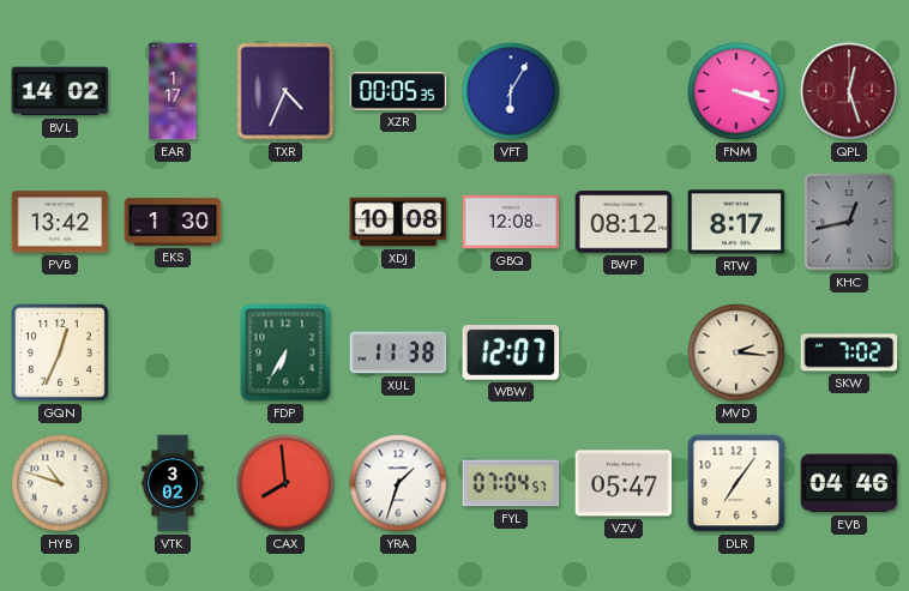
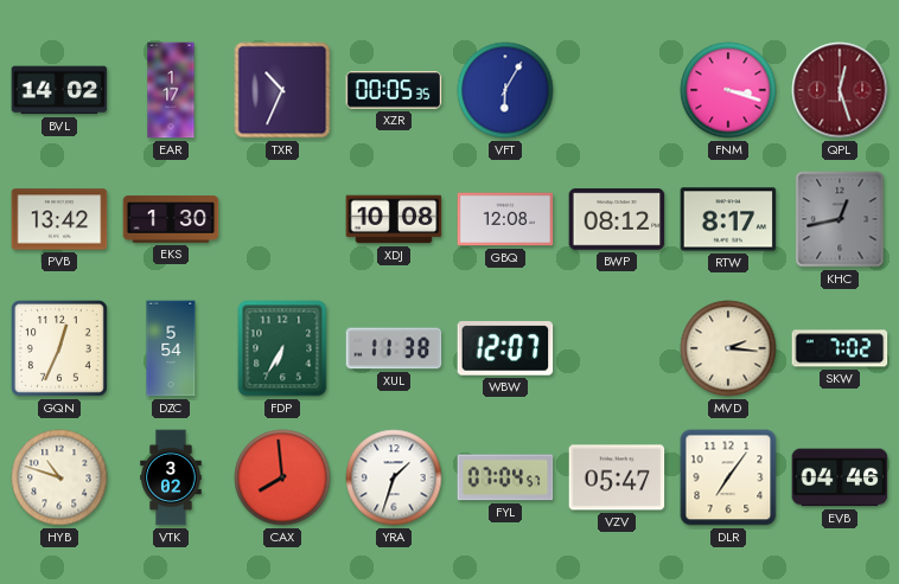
TXR: 4:34 -> 10:34 (282, 90)
DZC: none -> 5:54 (171, 348)
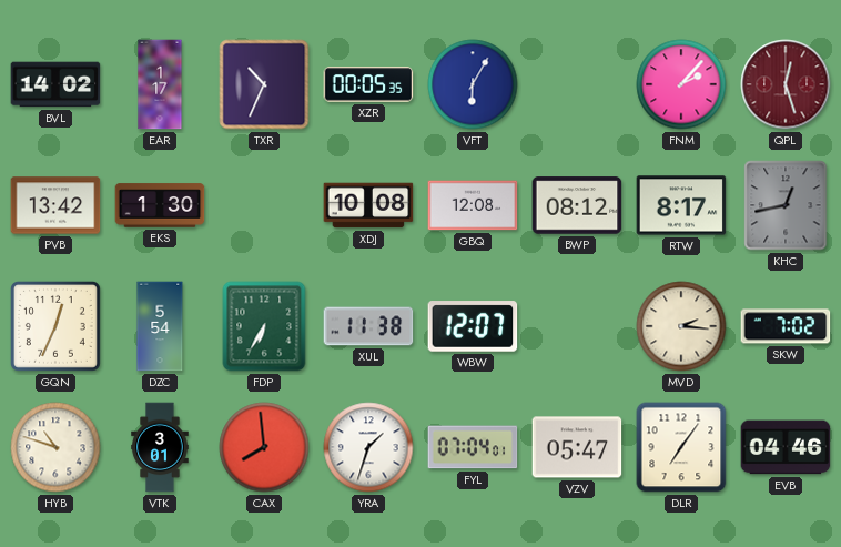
FNM: 3:18 -> 2:07 (681, 84)
VTK: 3:02 -> 3:01 (160, 447)
FYL: 07:04:57 -> 07:04:01 (473, 447)
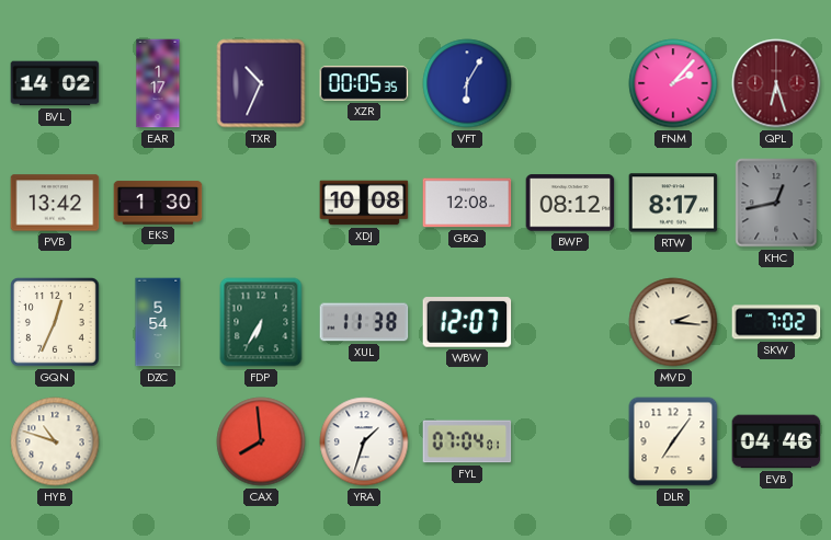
QPL: 12:27 -> 6:27 (776, 83)
VTK: 3:01 -> none (160, 447)
VZV: 05:47 -> none (577, 447)
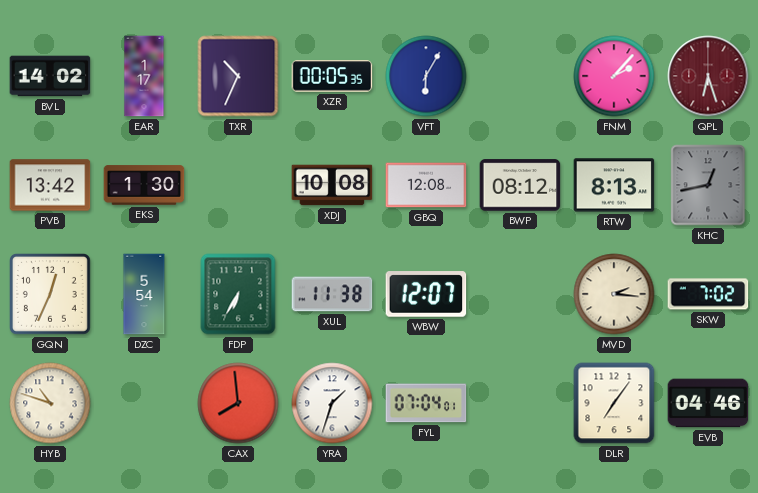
RTW: 8:17 -> 8:13 (614, 185)
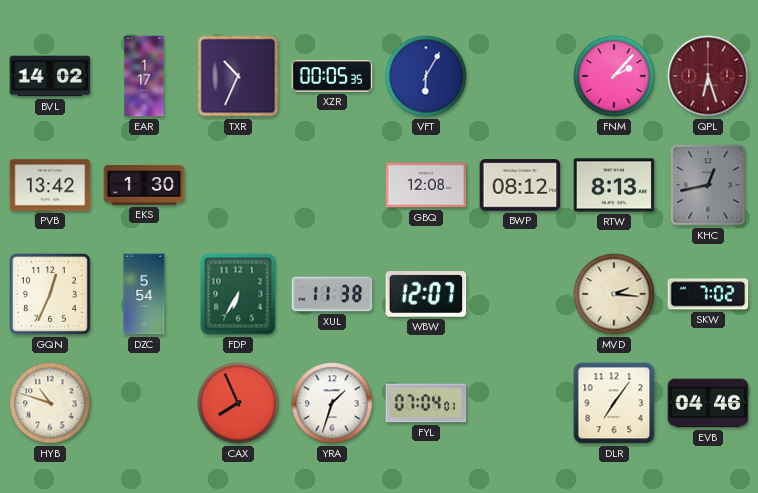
XDJ: 10:08 -> none (332, 185)
CAX: 7:59 -> 7:56 (238, 403)
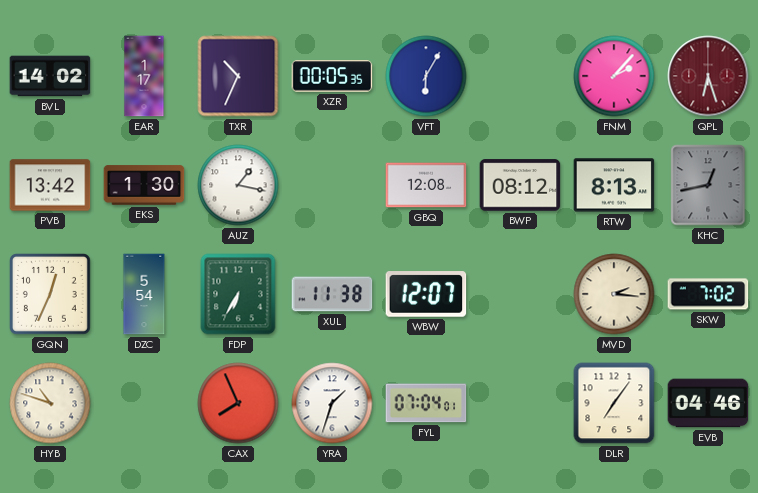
AUZ: none -> 1:17 (238, 185)
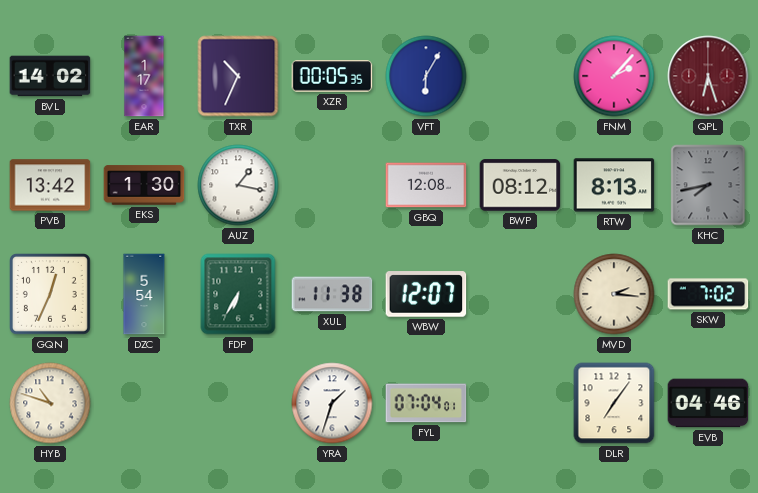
KHC: 12:43 -> 7:43 (708, 185)
CAX: 7:56 -> none (238, 403)
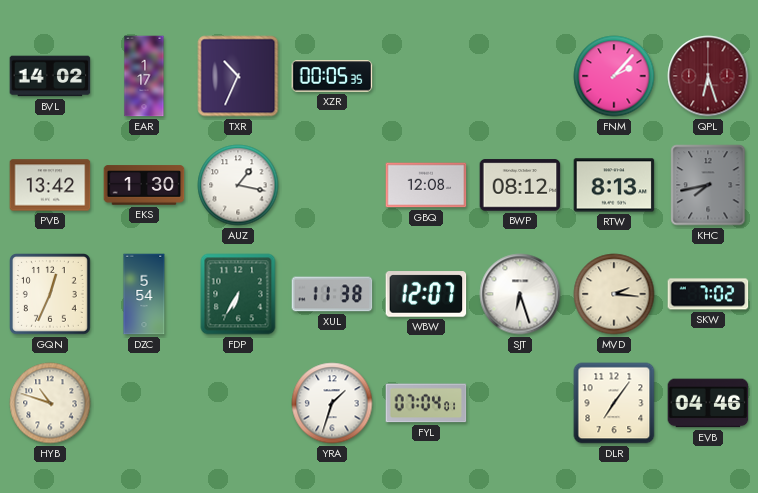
VFT: 6:05 -> none (426, 76)
SJT: none -> 6:27 (520, 294)
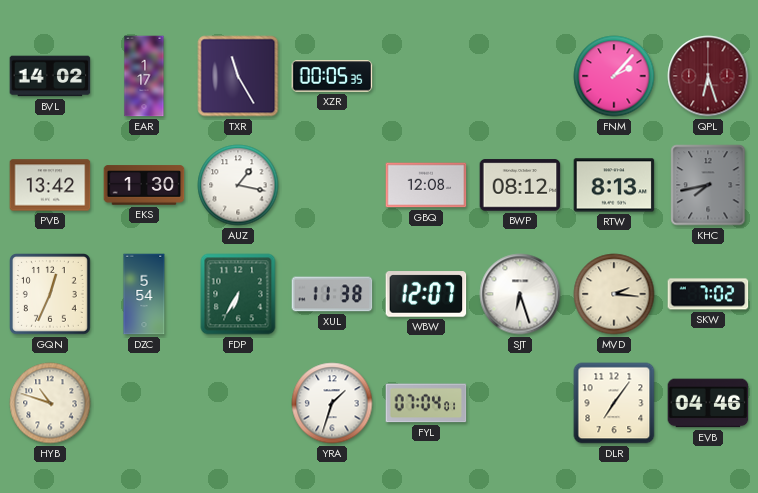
TXR: 10:34 -> 11:25 (238, 76)
